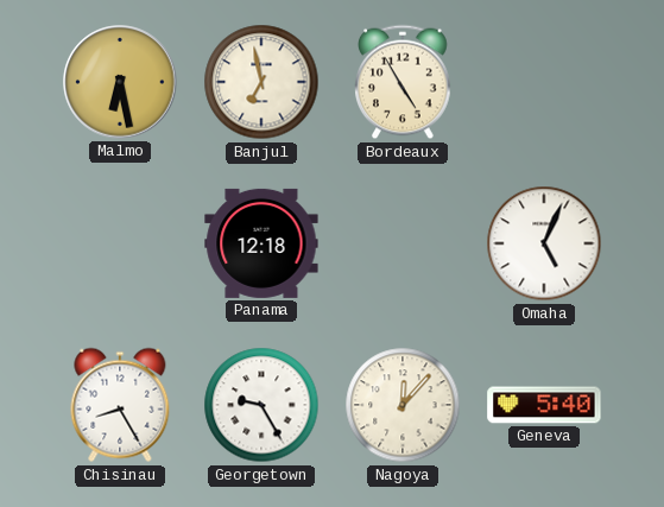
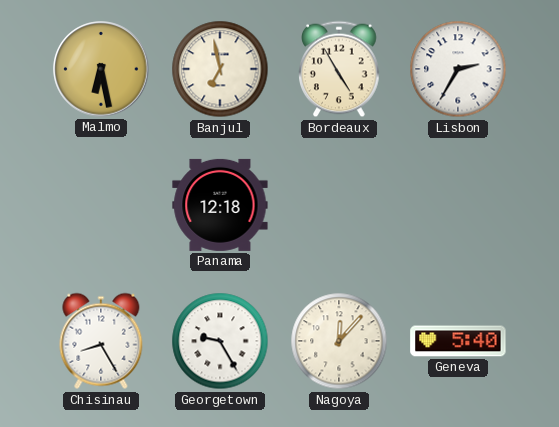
Lisbon: none -> 2:35 (458, 69)
Omaha: 5:04 -> none (544, 243)
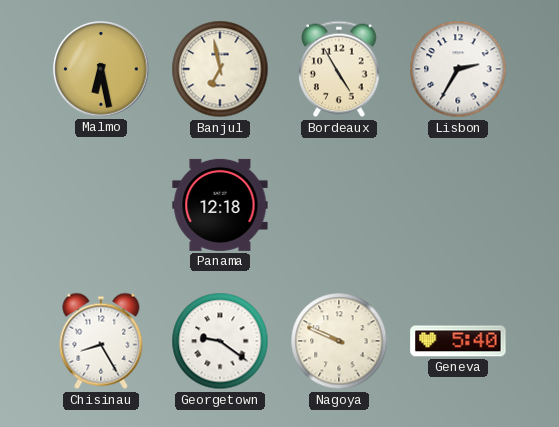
Georgetown: 9:25 -> 9:21 (220, 341)
Nagoya: 12:07 -> 9:49 (339, 341)
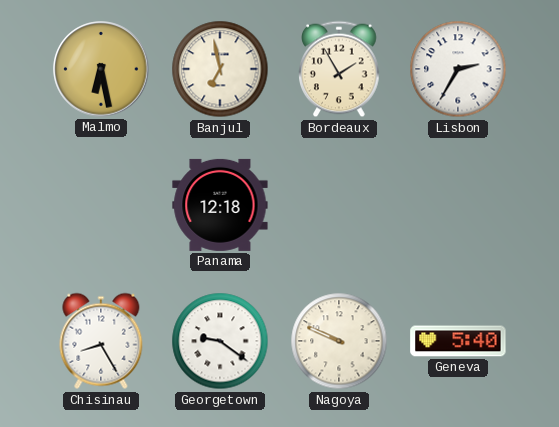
Bordeaux: 4:55 -> 1:55 (339, 69)
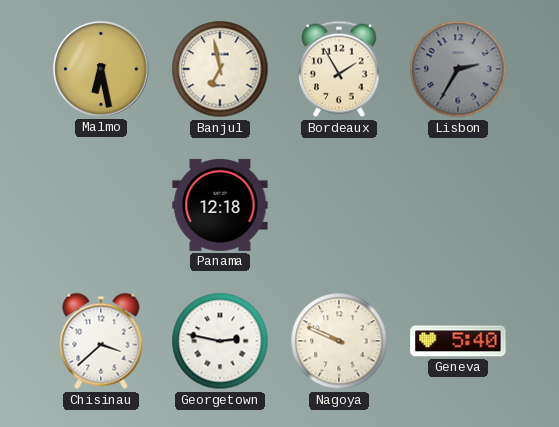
Lisbon dial: white -> grey (458, 69)
Chisinau: 8:25 -> 3:38 (101, 341)
Georgetown: 9:21 -> 2:47 (220, 341)
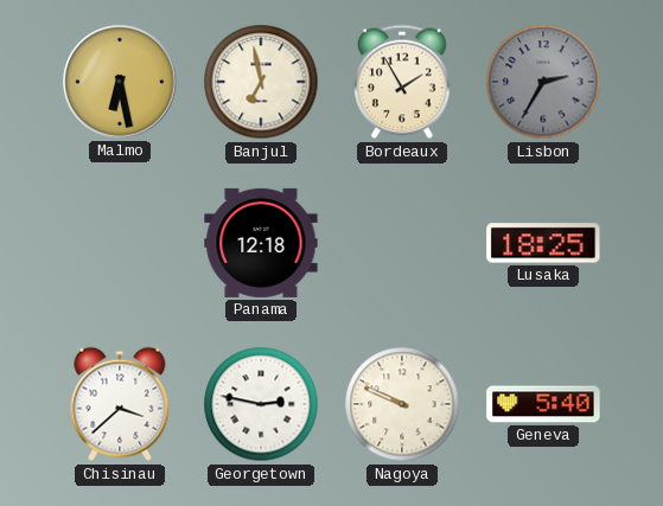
Lusaka: none -> 18:25 (543, 243)
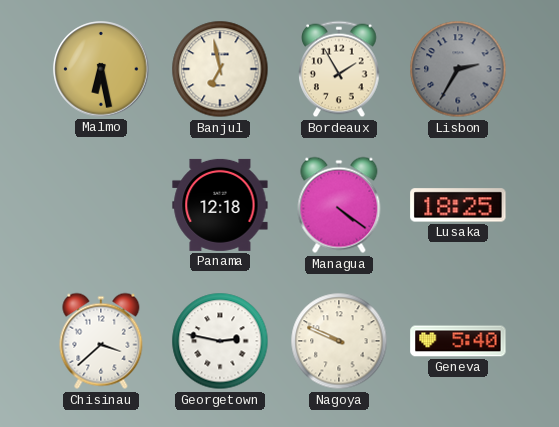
Managua: none -> 4:21 (339, 205)
